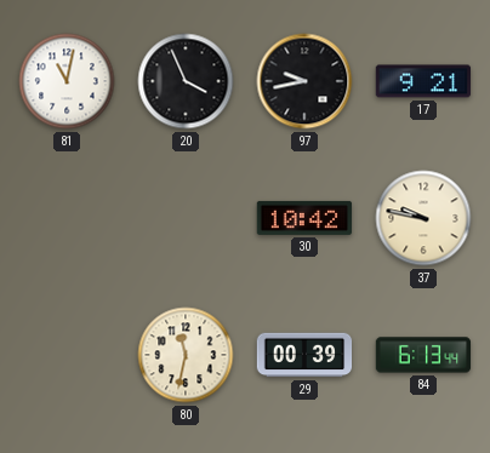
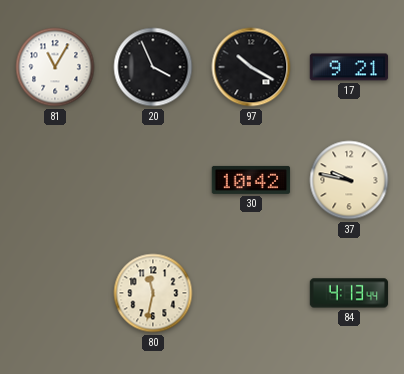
81: 11:02 -> 11:05 (55, 67)
97: 9:43 -> 10:20 (251, 67)
29: 00:39 -> none (304, 355)
84: 6:13 -> 4:13 (349, 293)
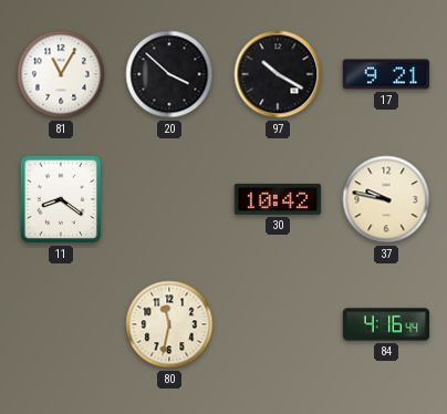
20: 3:56 -> 3:52 (169, 74)
11: none -> 8:21 (61, 199)
84: 4:13 -> 4:16 (386, 324)
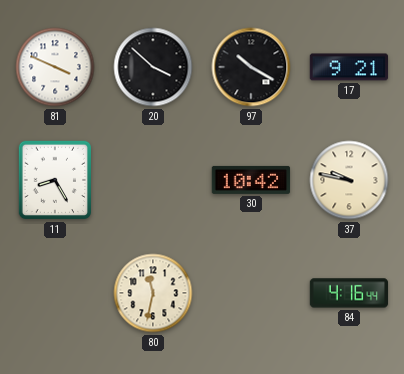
81: 11:05 -> 3:49 (55, 67)
11: 8:21 -> 8:25 (55, 180)
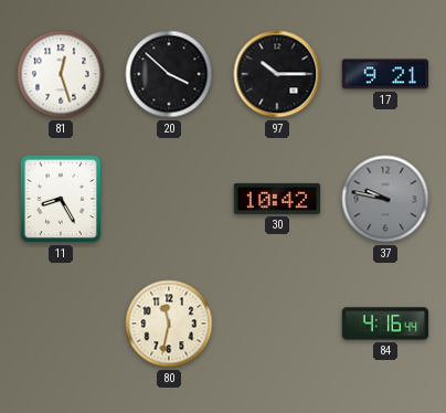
81: 3:49 -> 12:27 (61, 74)
97: 10:20 -> 10:15 (277, 74)
37 dial: cream -> grey (385, 199)
